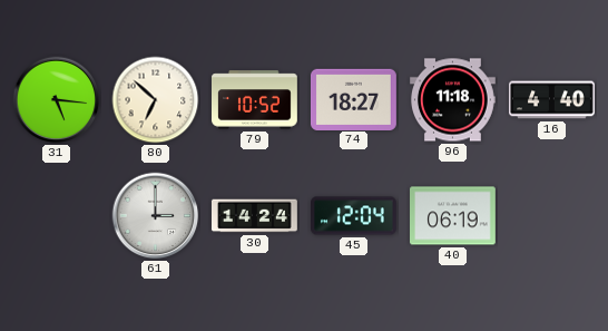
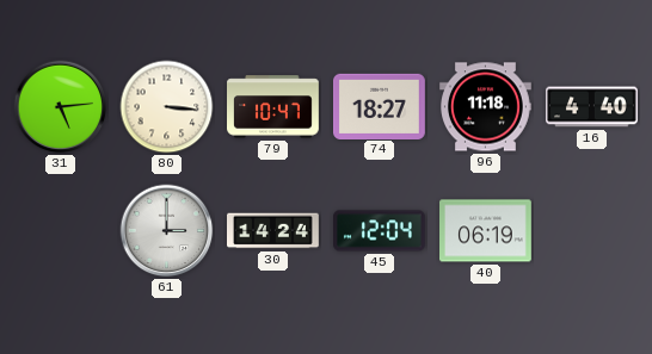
31: 5:16 -> 5:14 (61, 107)
80: 6:52 -> 3:16 (167, 107)
79: 10:52 -> 10:47 (273, 107)
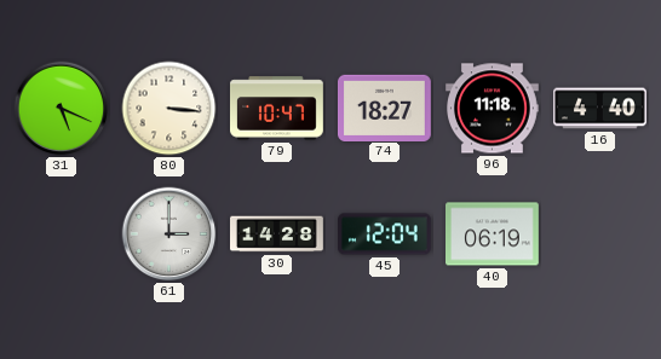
31: 5:14 -> 5:19 (62, 109)
30: 14:24 -> 14:28 (277, 234)
